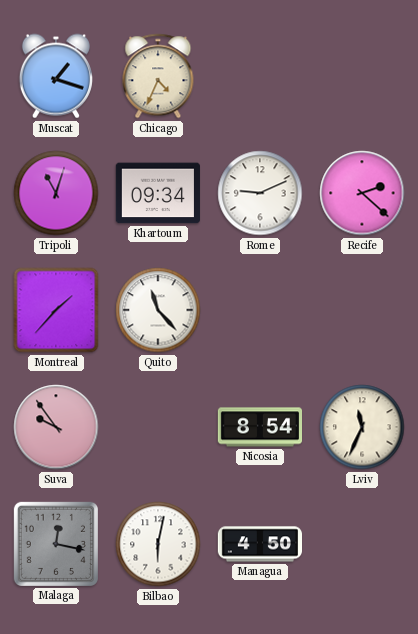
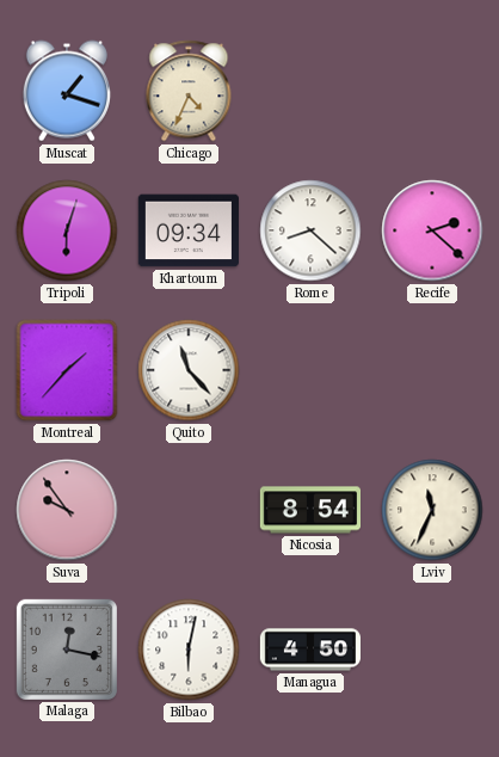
Tripoli: 11:03 -> 6:03 (67, 230)
Rome: 9:11 -> 8:22 (310, 230)
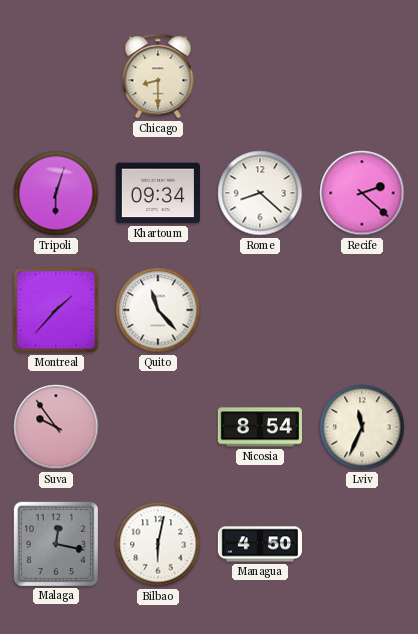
Muscat: 1:18 -> none (67, 91)
Chicago: 4:34 -> 8:30 (158, 76)
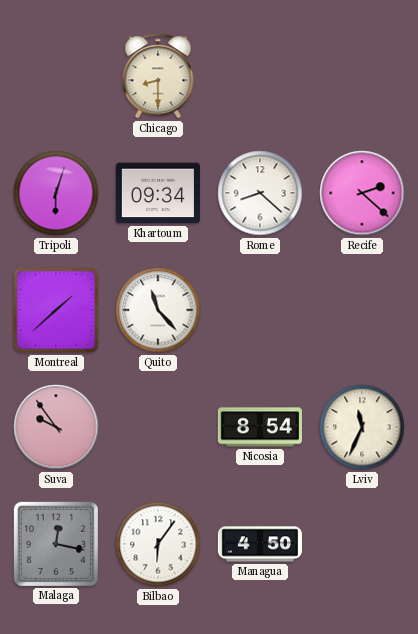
Montreal: 1:37 -> 1:38 (56, 310)
Bilbao: 6:02 -> 6:06 (158, 544)
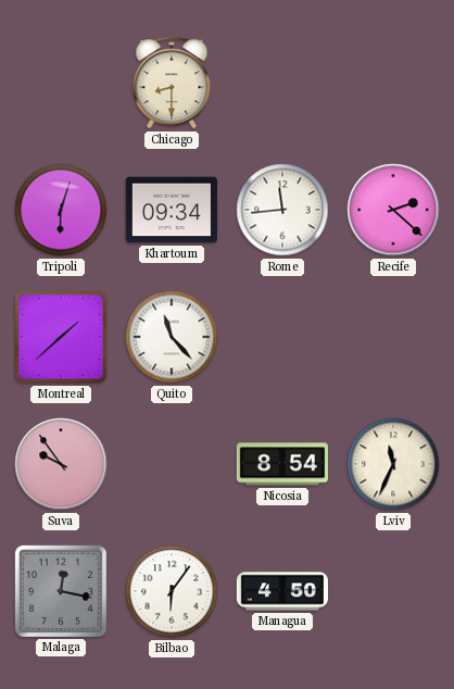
Rome: 8:22 -> 11:44 (282, 210)
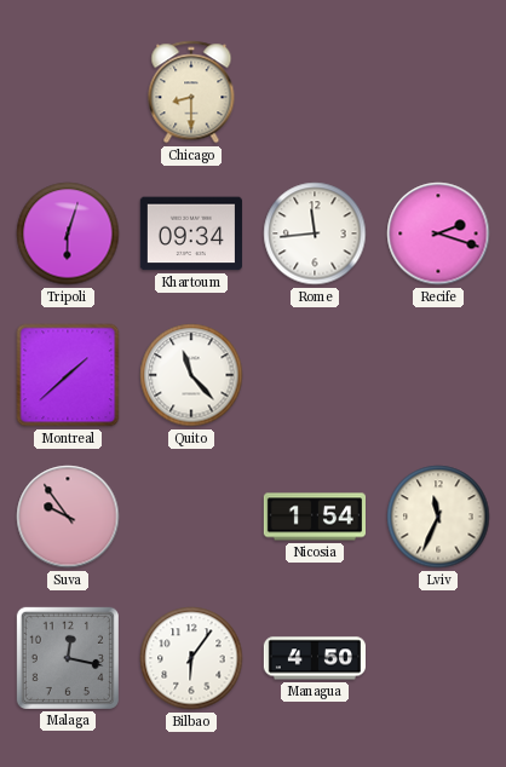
Recife: 2:22 -> 2:18 (438, 233)
Nicosia: 8:54 -> 1:54 (314, 517)
